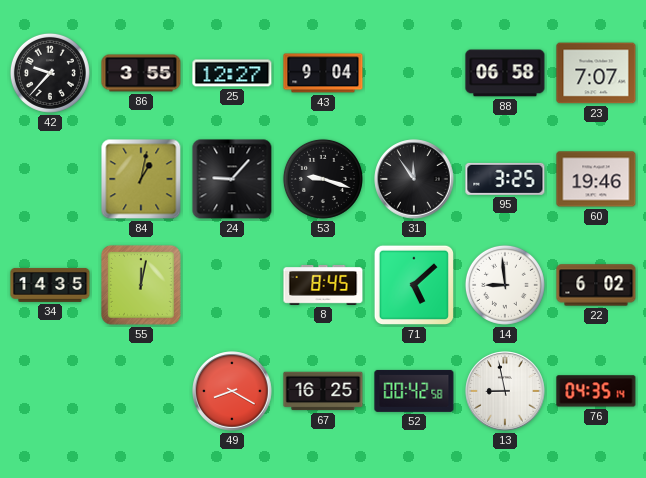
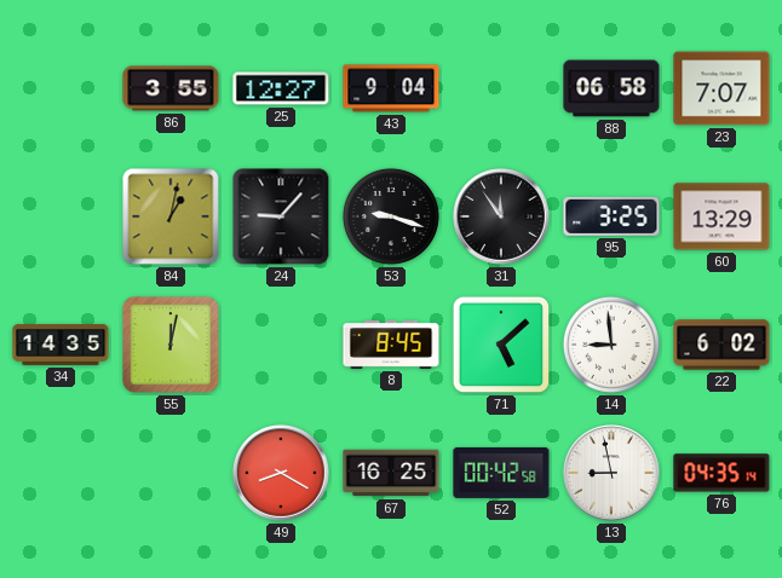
42: 9:37 -> none (50, 73)
60: 19:46 -> 13:29 (721, 216)
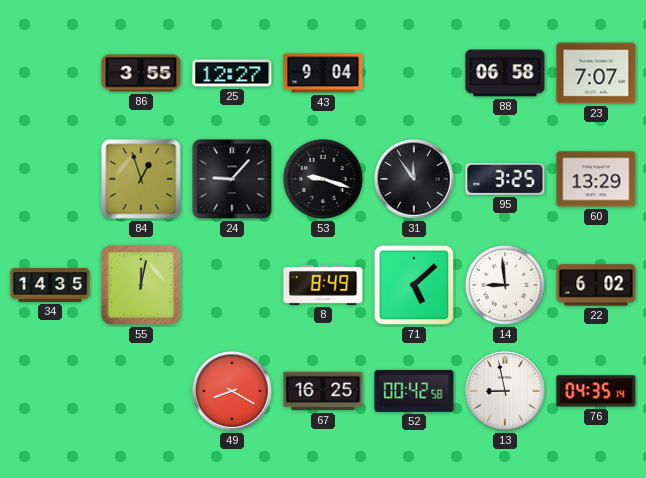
84: 1:02 -> 12:57 (141, 179)
8: 8:45 -> 8:49 (323, 285)
